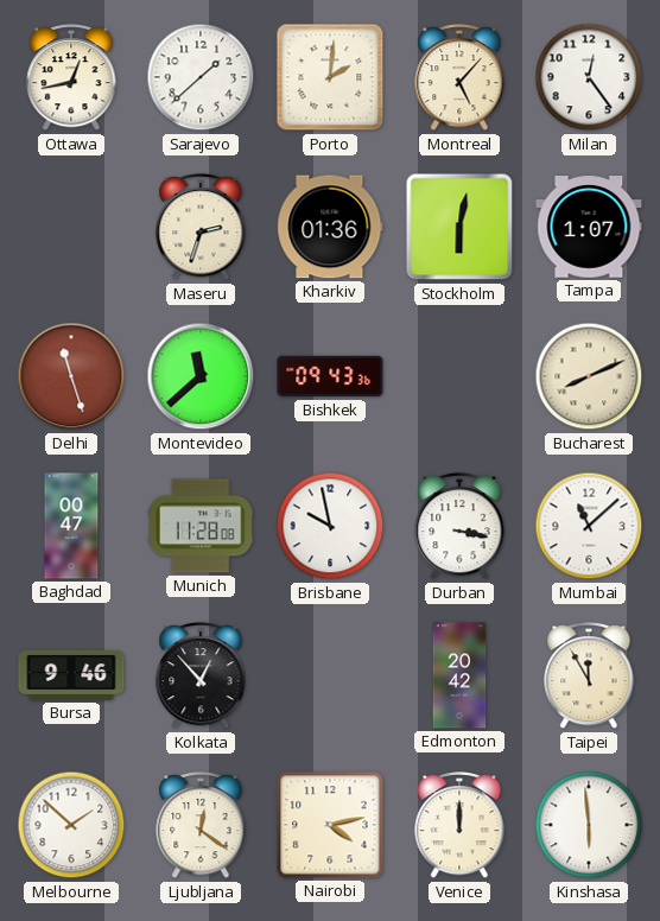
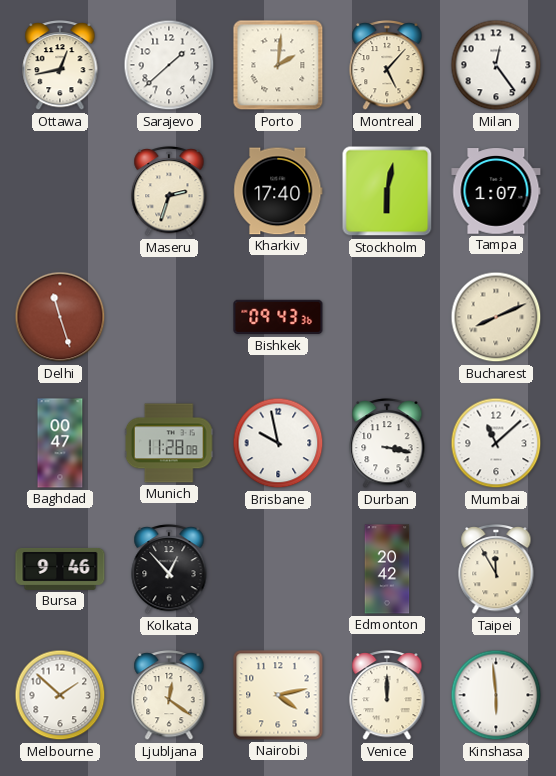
Kharkiv: 01:36 -> 17:40 (278, 191)
Montevideo: 11:38 -> none (201, 376)
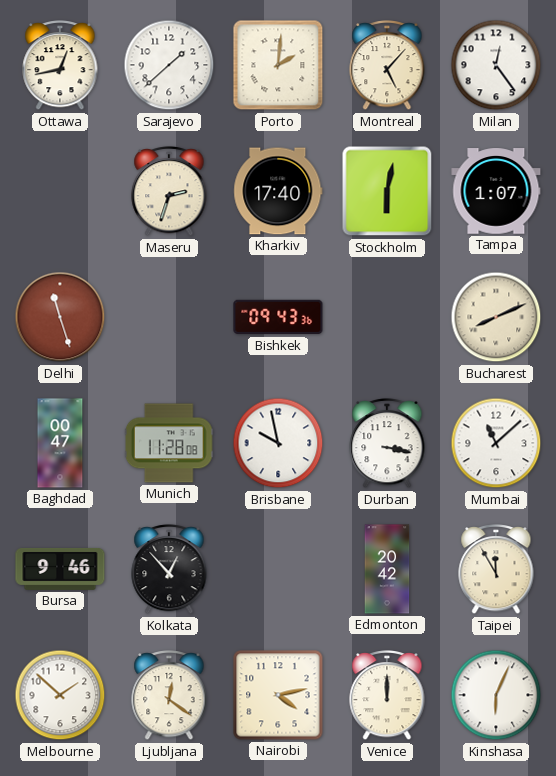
Kinshasa: 5:59 -> 6:04 (496, 695)
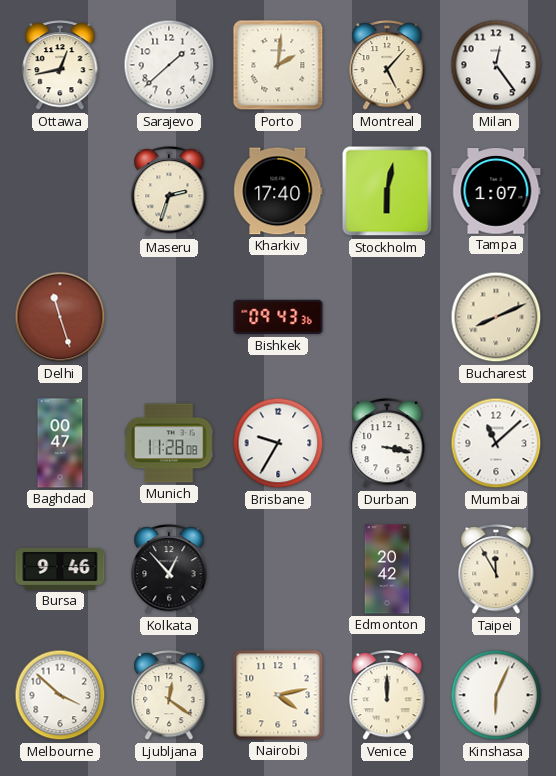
Brisbane: 9:58 -> 9:35 (278, 443)
Melbourne: 1:52 -> 3:52 (60, 695)
